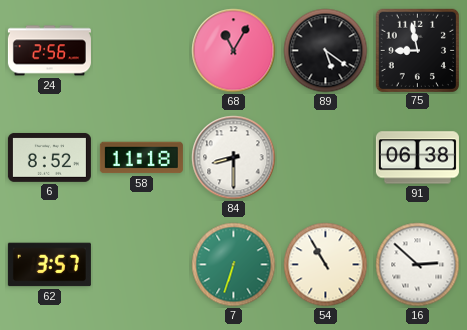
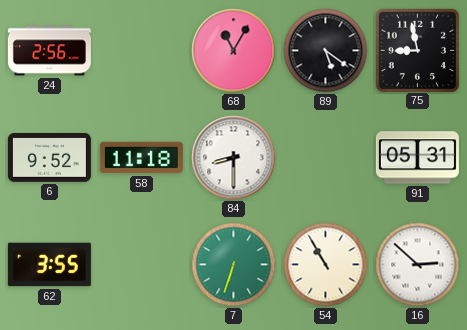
6: 8:52 -> 9:52 (49, 157)
91: 06:38 -> 05:31 (417, 158)
62: 3:57 -> 3:55 (49, 265)
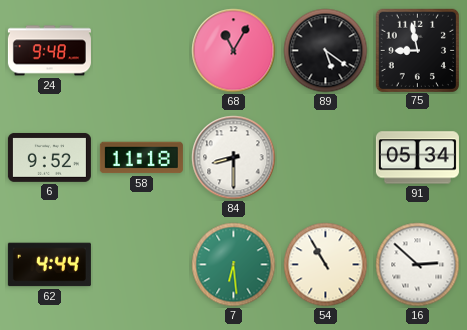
24: 2:56 -> 9:48 (49, 51)
91: 05:31 -> 05:34 (417, 158)
62: 3:55 -> 4:44 (49, 265)
7: 6:33 -> 6:29 (234, 265)
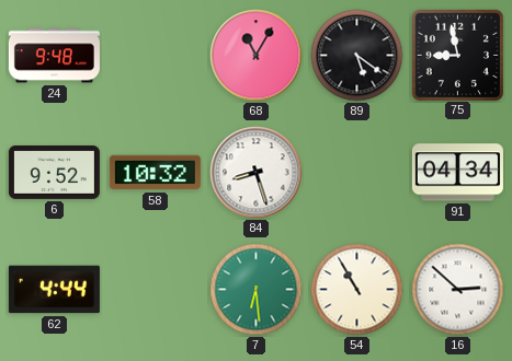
58: 11:18 -> 10:32 (155, 173)
84: 8:30 -> 8:27 (257, 173)
91: 05:34 -> 04:34 (457, 173)
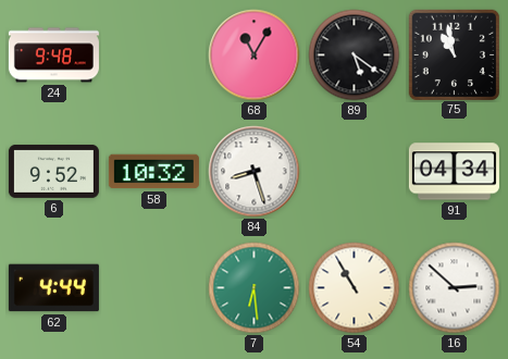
75: 8:58 -> 10:58 (454, 54)
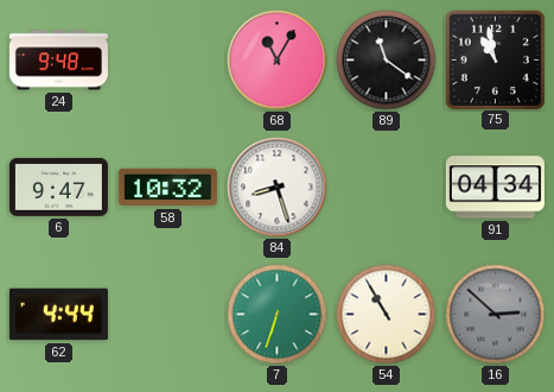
89: 5:21 -> 11:21 (387, 61)
6: 9:52 -> 9:47 (58, 186)
7: 6:29 -> 6:33 (278, 315)
16 dial: white -> grey (496, 315)
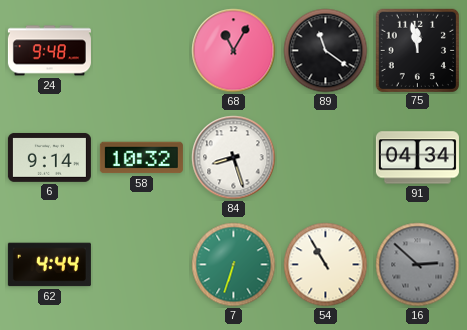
75: 10:58 -> 11:58 (417, 50)
6: 9:47 -> 9:14 (49, 157)
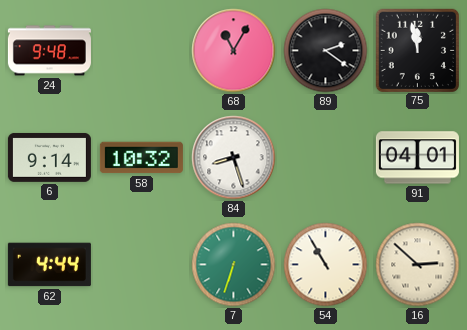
89: 11:21 -> 2:21 (326, 51)
91: 04:34 -> 04:01 (417, 158)
16 dial: grey -> cream (418, 265)
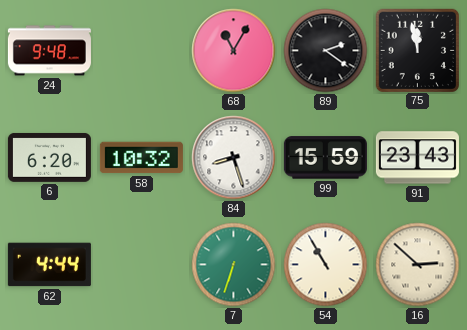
6: 9:14 -> 6:20 (49, 157)
99: none -> 15:59 (325, 158)
91: 04:01 -> 23:43 (417, 158)
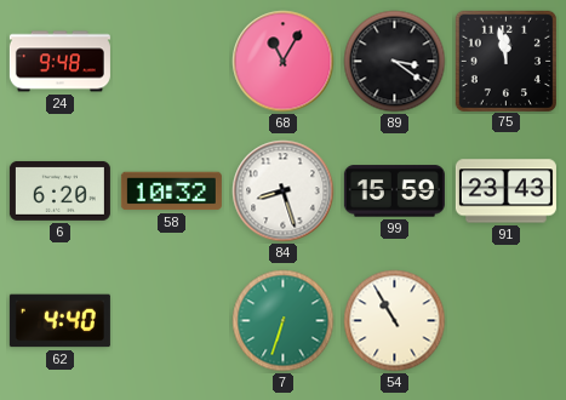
89: 2:21 -> 3:21 (395, 62)
62: 4:44 -> 4:40 (59, 321)
16: 2:52 -> none (418, 265)
